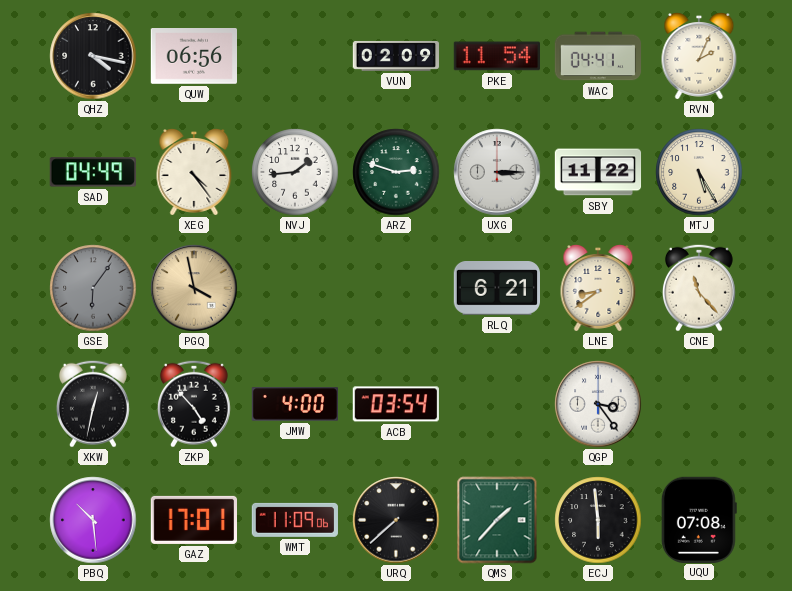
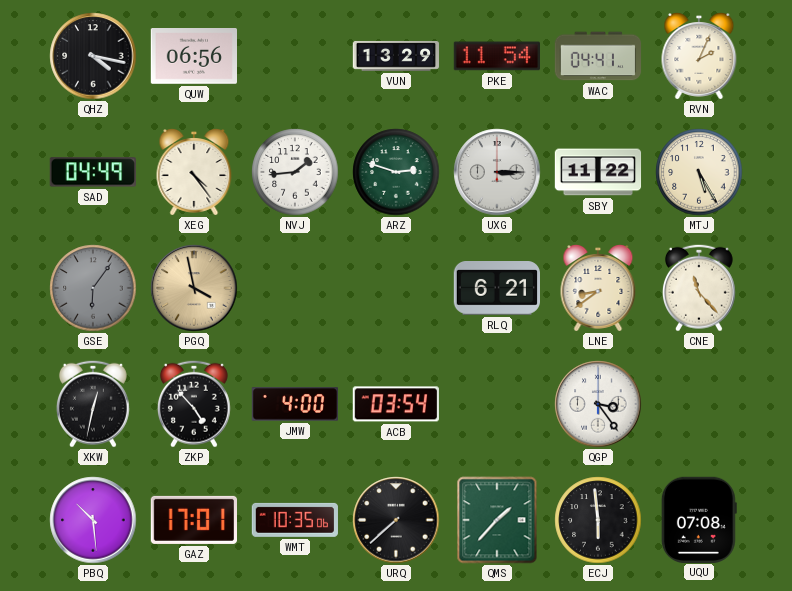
VUN: 02:09 -> 13:29 (396, 56)
WMT: 11:09 -> 10:35 (295, 520)
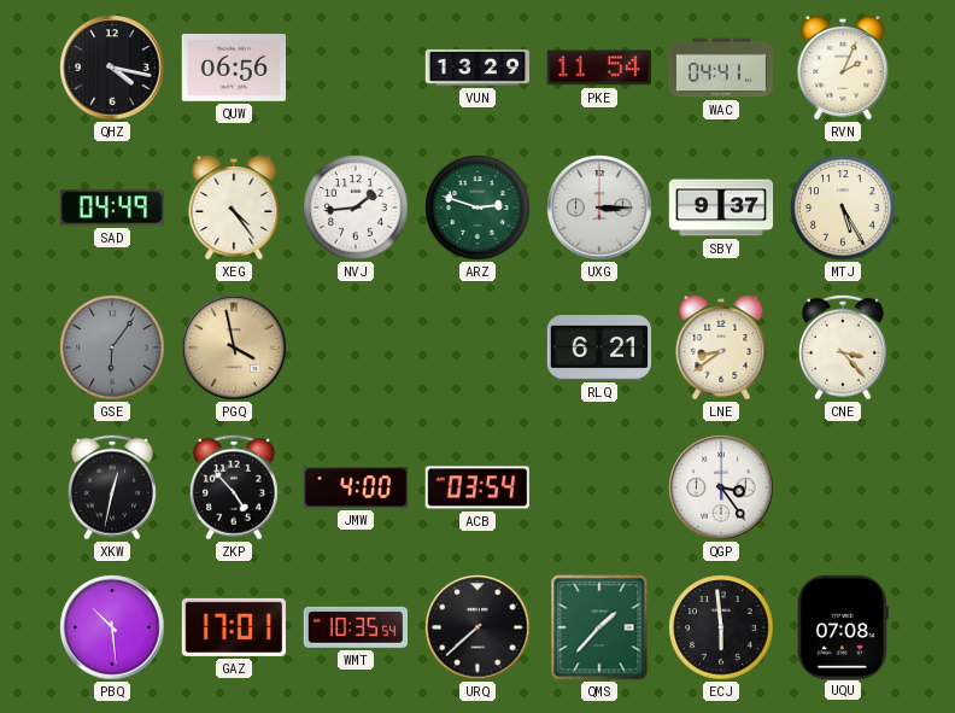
SBY: 11:22 -> 9:37 (721, 208)
CNE: 11:23 -> 3:23 (843, 347)
WMT: 10:35:06 -> 10:35:54 (356, 627)
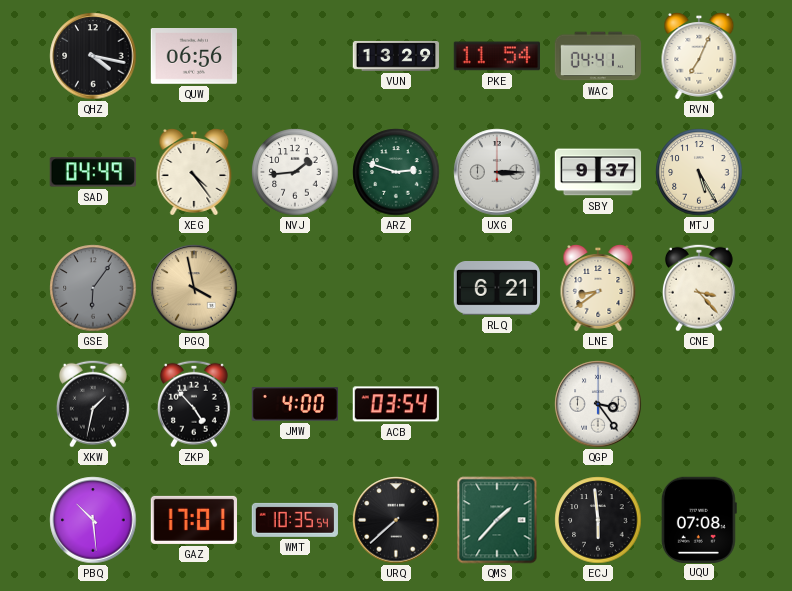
RVN: 2:04 -> 7:04 (699, 57)
XKW: 12:32 -> 1:32 (93, 404)
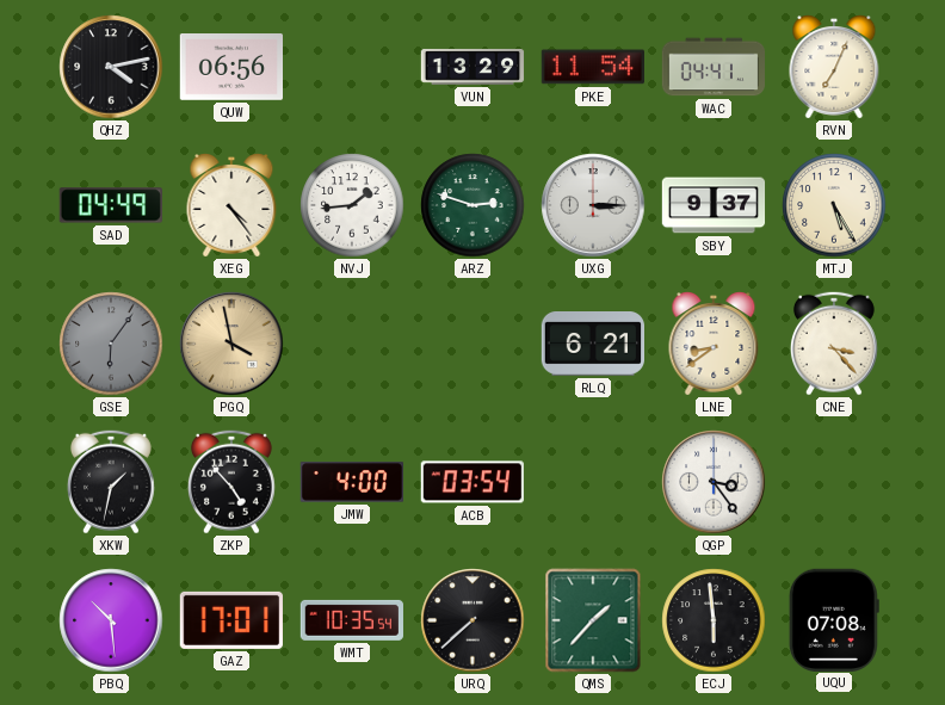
QHZ: 4:17 -> 4:13 (111, 67)
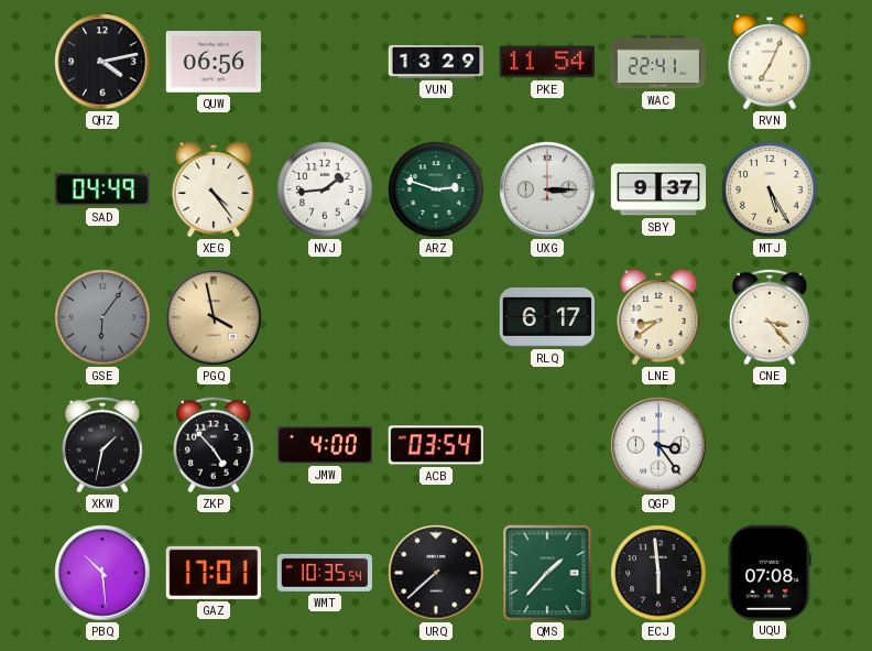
WAC: 04:41 -> 22:41 (658, 62)
RLQ: 6:21 -> 6:17 (546, 318)
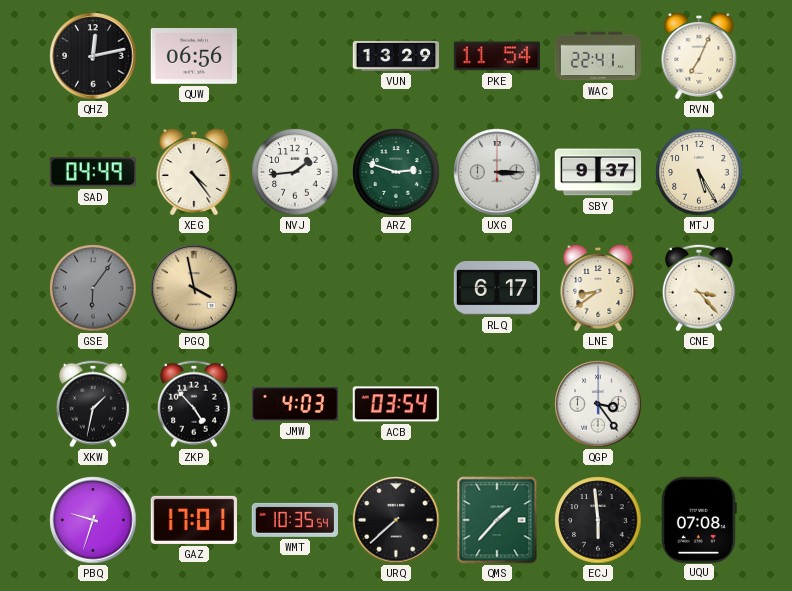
QHZ: 4:13 -> 12:13 (93, 56)
JMW: 4:00 -> 4:03 (294, 404)
PBQ: 10:29 -> 9:33 (93, 520)
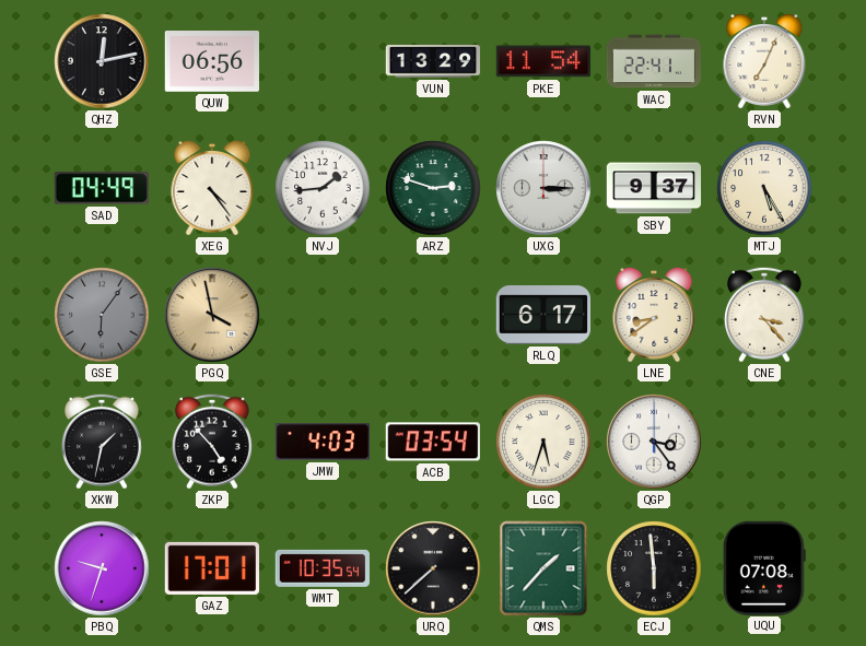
LGC: none -> 5:33 (543, 442)
